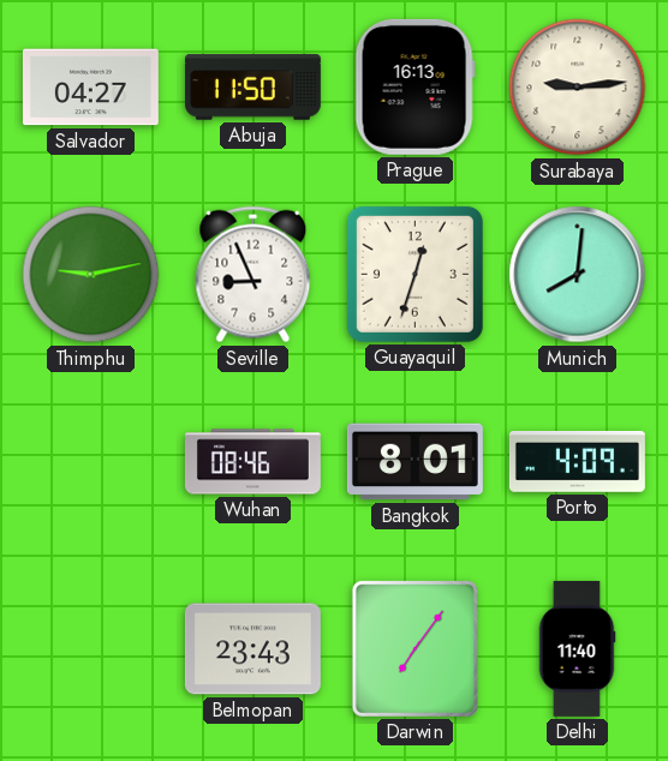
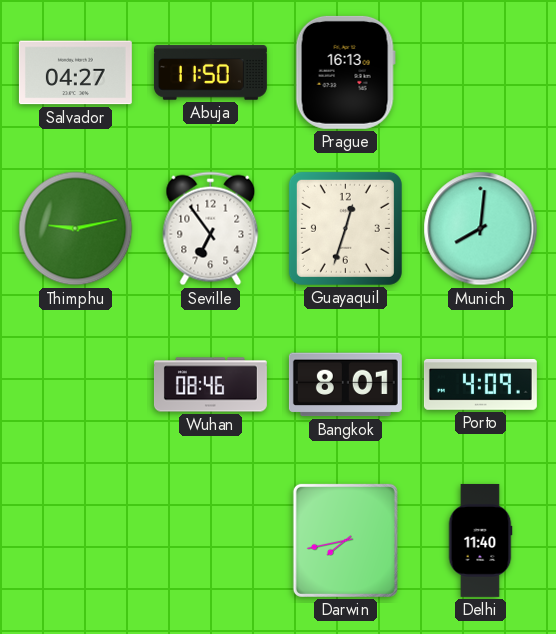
Surabaya: 9:14 -> none (578, 88)
Seville: 8:56 -> 6:54 (211, 229)
Belmopan: 23:43 -> none (252, 649)
Darwin: 7:06 -> 7:43 (345, 540)
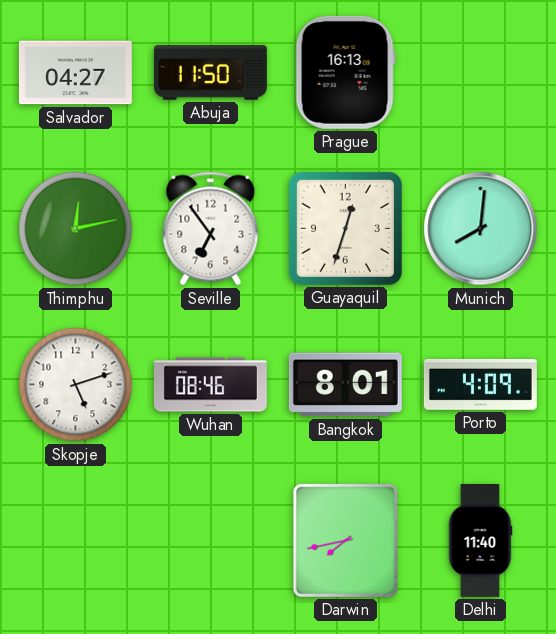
Thimphu: 9:13 -> 12:13 (76, 229)
Skopje: none -> 5:12 (76, 385)
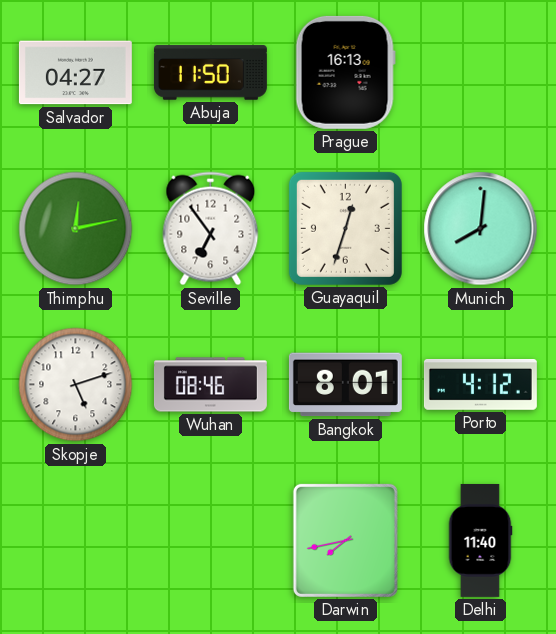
Porto: 4:09 -> 4:12 (480, 385)
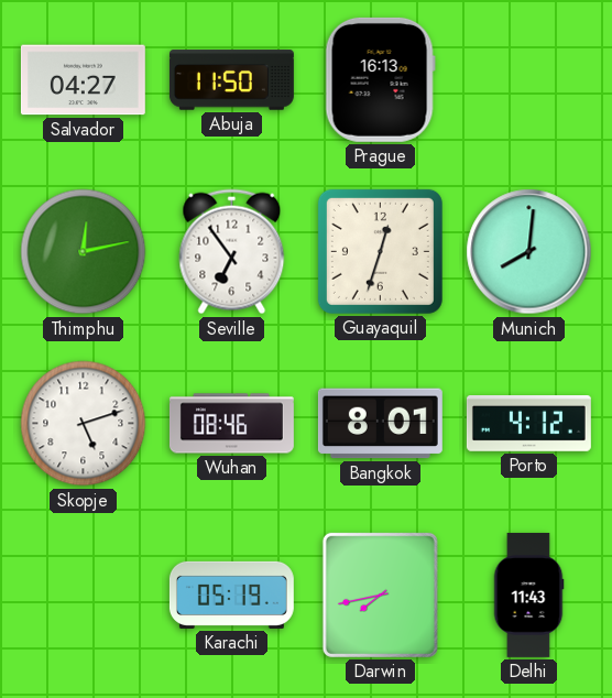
Karachi: none -> 05:19 (231, 595)
Delhi: 11:40 -> 11:43 (528, 595)
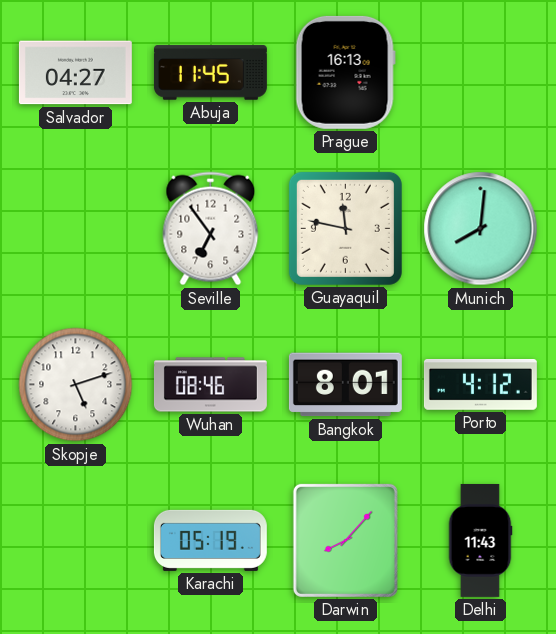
Abuja: 11:50 -> 11:45 (210, 73)
Thimphu: 12:13 -> none (84, 252)
Guayaquil: 12:33 -> 11:47 (345, 228)
Darwin: 7:43 -> 8:07 (345, 540)
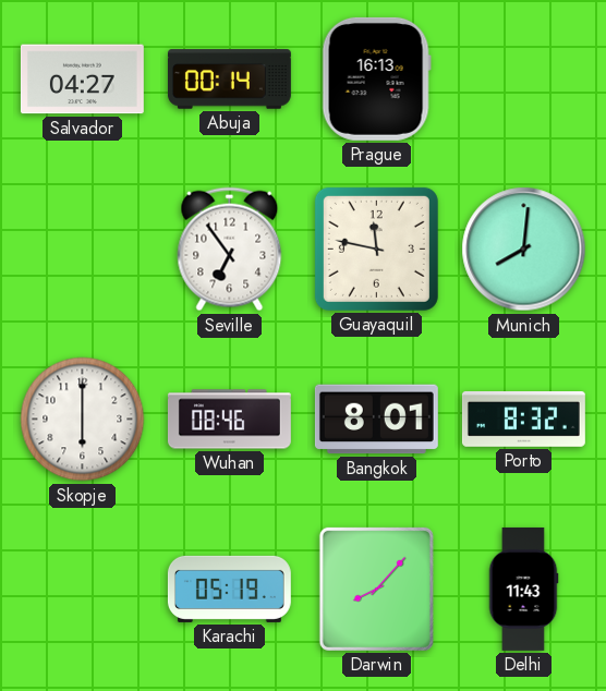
Abuja: 11:45 -> 00:14 (229, 80)
Skopje: 5:12 -> 6:00 (83, 420)
Porto: 4:12 -> 8:32 (523, 420)
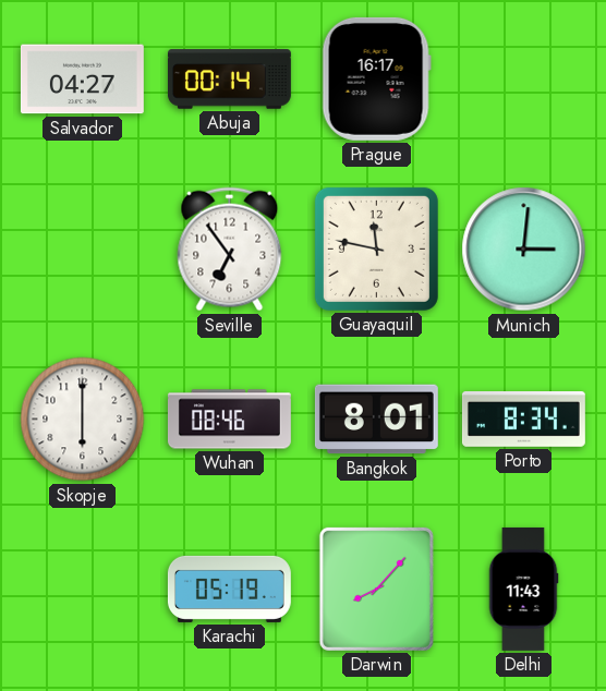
Prague: 16:13 -> 16:17 (376, 78)
Munich: 8:01 -> 3:01 (524, 250)
Porto: 8:32 -> 8:34 (523, 420)
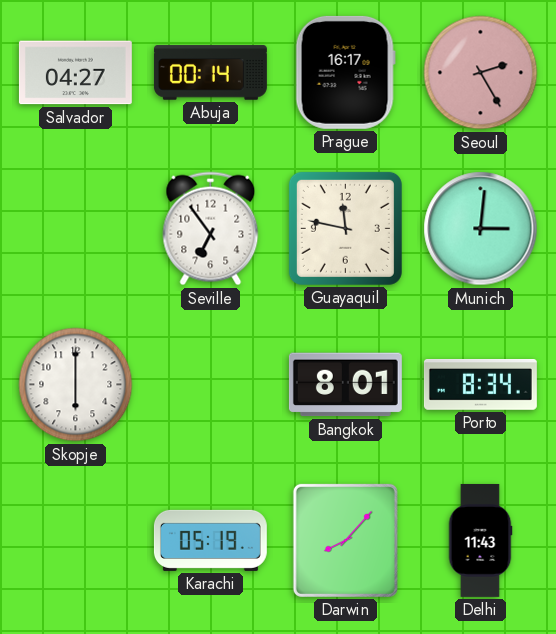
Seoul: none -> 2:25 (481, 73)
Wuhan: 08:46 -> none (229, 420)
